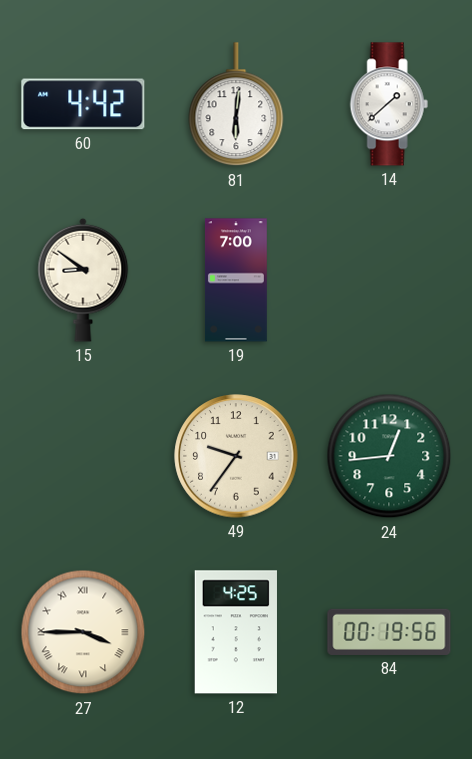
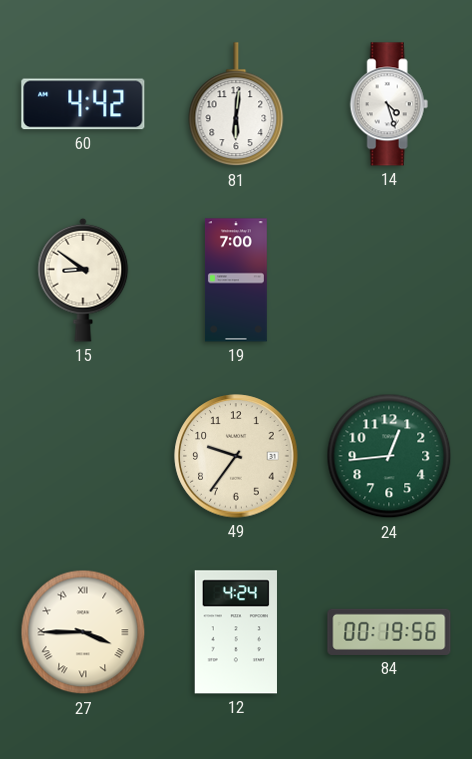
14: 1:38 -> 4:27 (389, 104)
12: 4:25 -> 4:24 (236, 632)
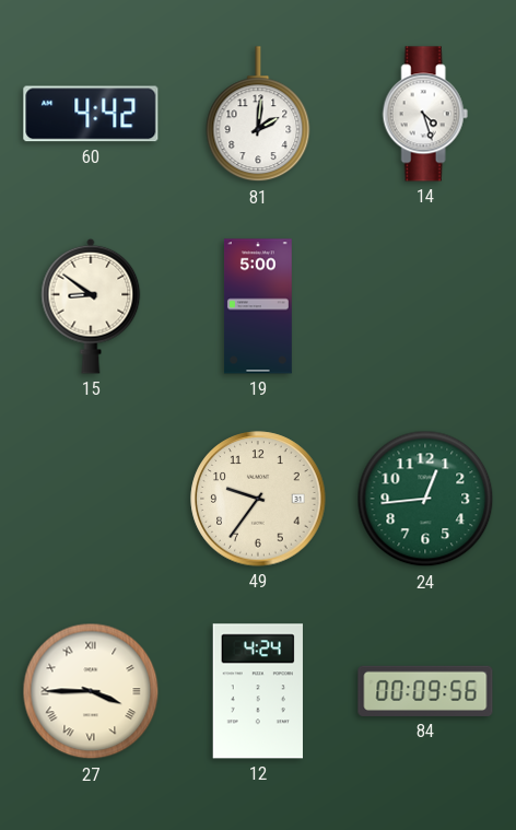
81: 6:01 -> 2:01 (258, 115)
19: 7:00 -> 5:00 (258, 306)
84: 00:19 -> 00:09 (425, 691)
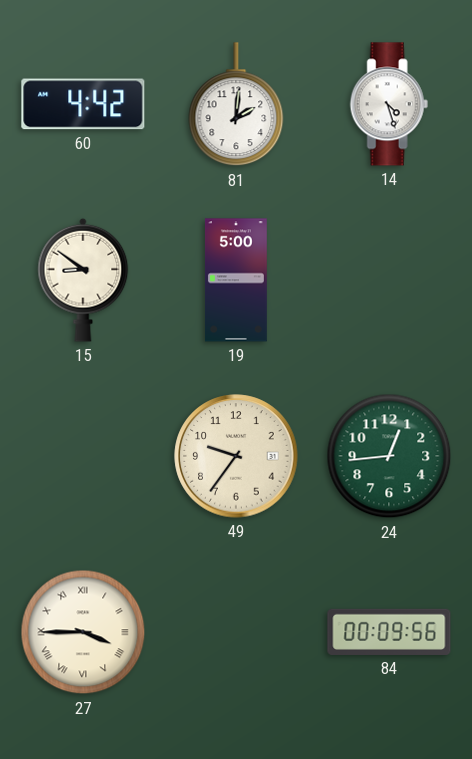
12: 4:24 -> none (258, 691)
